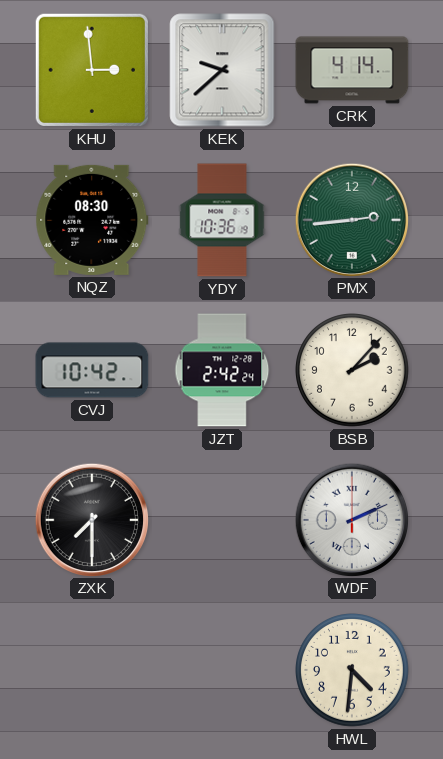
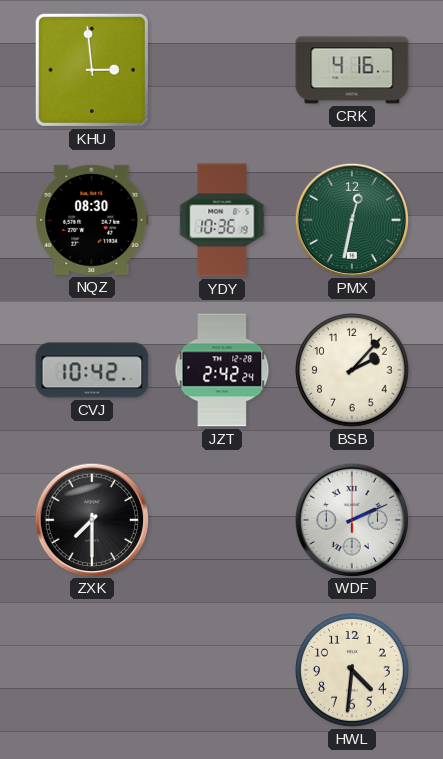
KEK: 9:38 -> none (222, 70)
CRK: 4:14 -> 4:16 (352, 70)
PMX: 2:44 -> 12:32 (351, 219)
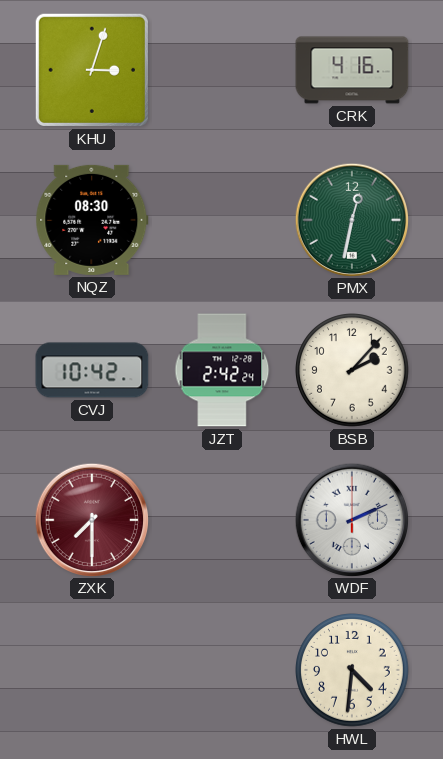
KHU: 2:59 -> 3:03 (92, 70)
YDY: 10:36 -> none (222, 220)
ZXK dial: black -> burgundy (91, 519)
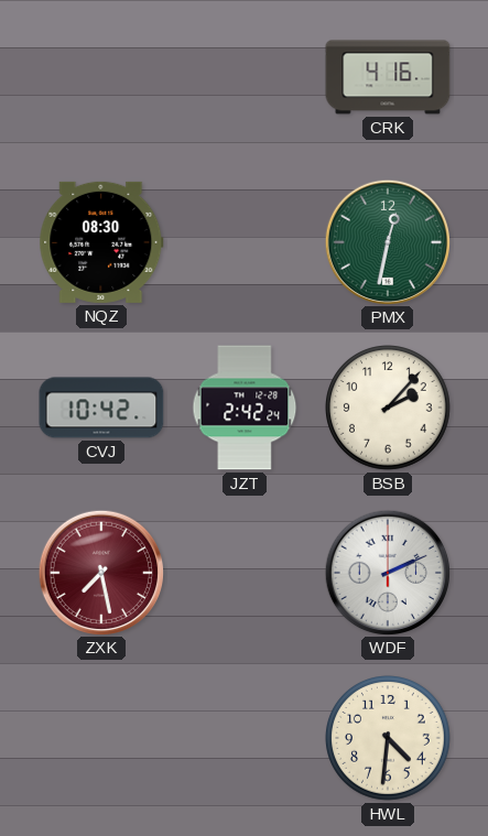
KHU: 3:03 -> none (92, 70)
ZXK: 7:30 -> 7:28 (100, 572)
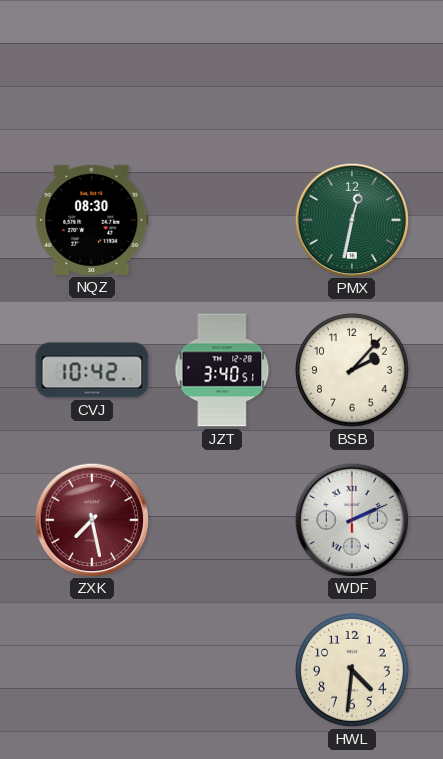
CRK: 4:16 -> none (388, 77)
JZT: 2:42 -> 3:40 (222, 370)
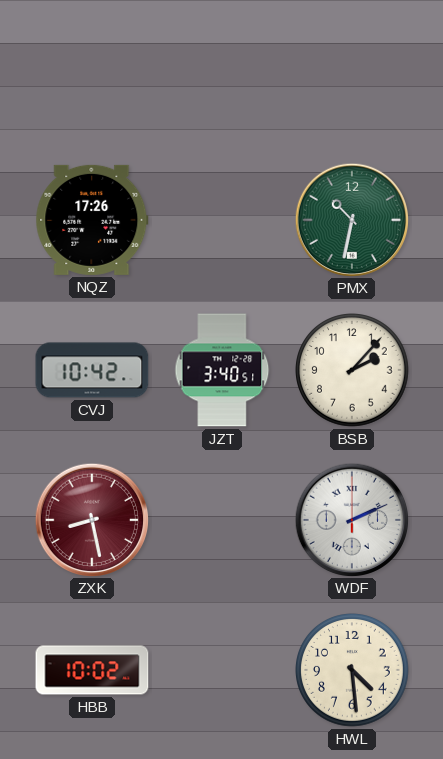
NQZ: 08:30 -> 17:26 (92, 220)
PMX: 12:32 -> 10:32 (351, 219)
ZXK: 7:28 -> 8:28 (91, 519)
HBB: none -> 10:02 (92, 670)
HWL: 4:31 -> 4:29 (353, 671)
